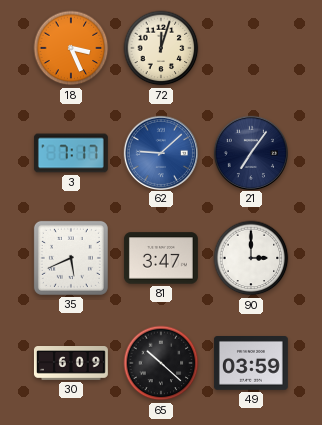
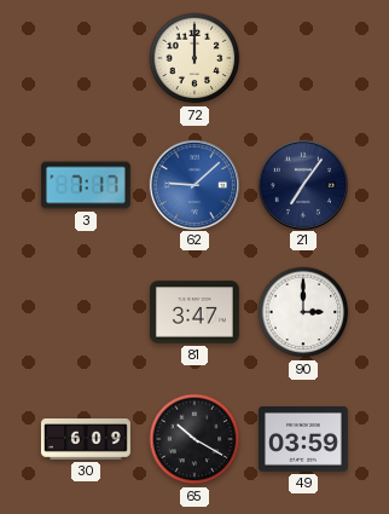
18: 3:26 -> none (71, 48)
72: 12:03 -> 12:00 (194, 58)
35: 5:41 -> none (71, 258)
65: 10:22 -> 10:20 (194, 439)
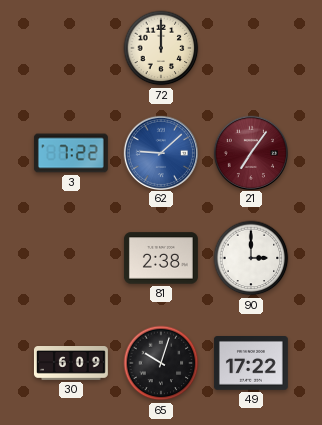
3: 7:17 -> 7:22 (71, 153)
21 dial: navy -> burgundy (250, 152)
81: 3:47 -> 2:38 (161, 258)
65: 10:20 -> 10:03 (161, 363)
49: 03:59 -> 17:22 (251, 364)
